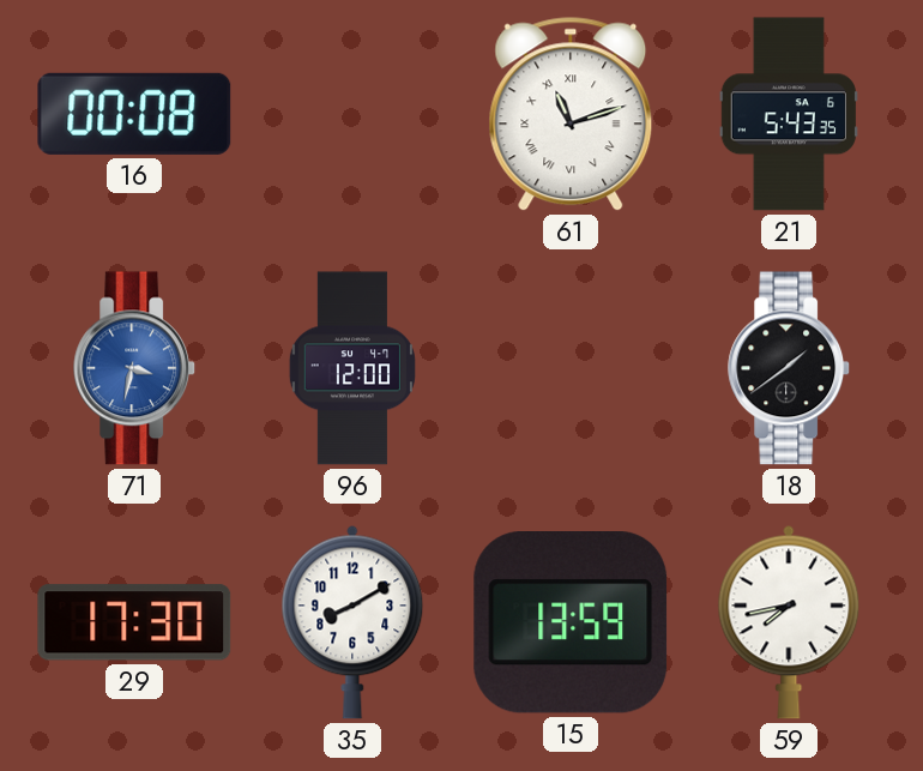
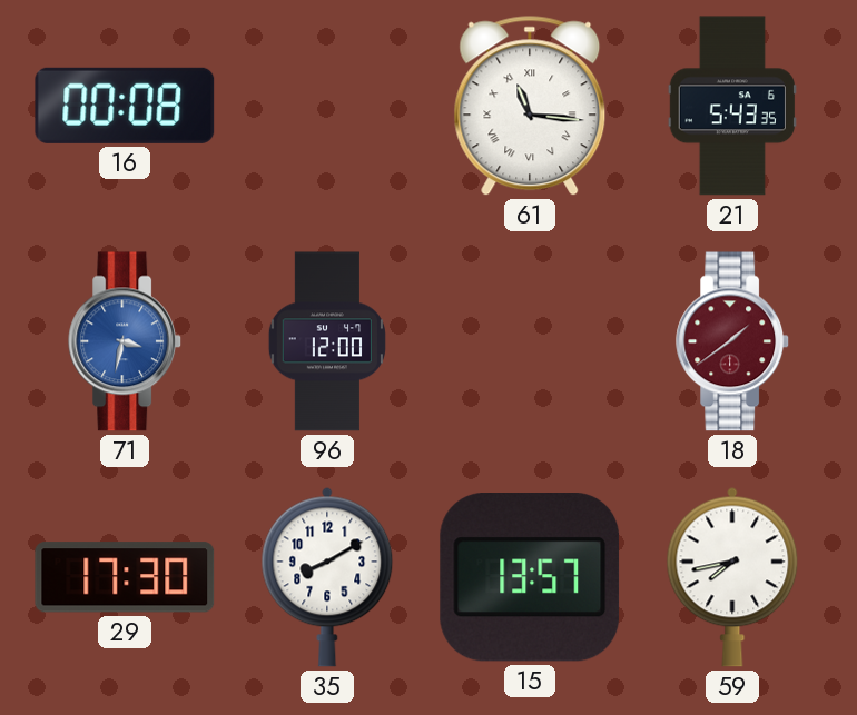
61: 11:12 -> 11:16 (530, 106)
18 dial: black -> burgundy (733, 341)
15: 13:59 -> 13:57 (530, 578)
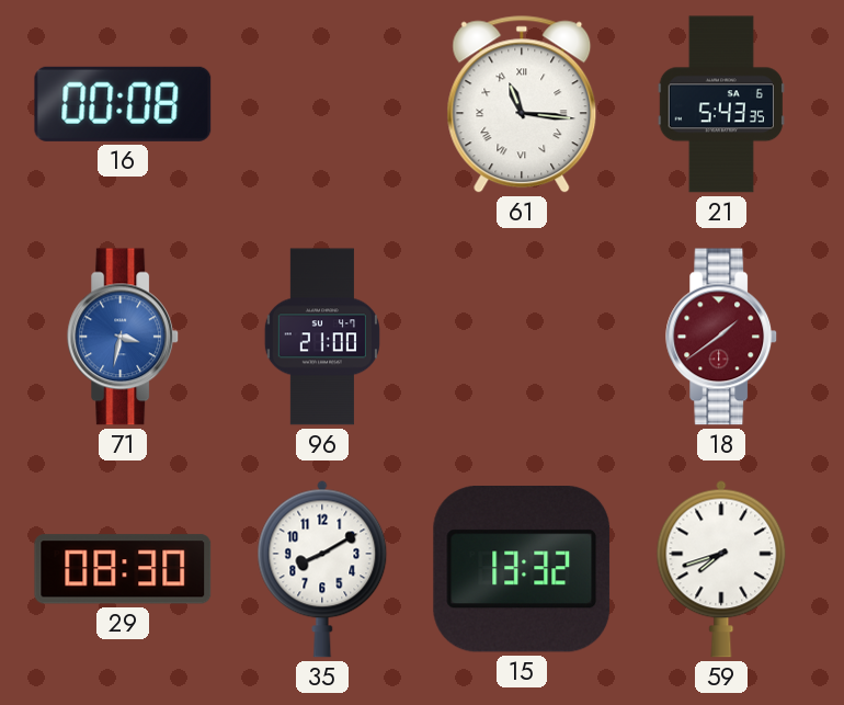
96: 12:00 -> 21:00 (322, 337)
29: 17:30 -> 08:30 (123, 569)
15: 13:57 -> 13:32 (522, 570)
59: 7:43 -> 7:42 (721, 569)
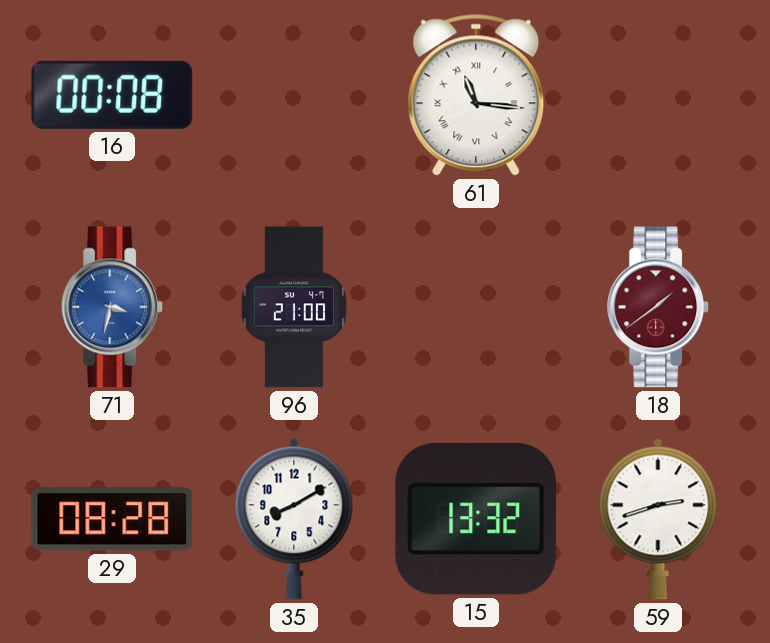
21: 5:43 -> none (721, 104)
29: 08:30 -> 08:28 (112, 519)
59: 7:42 -> 2:42 (658, 519)
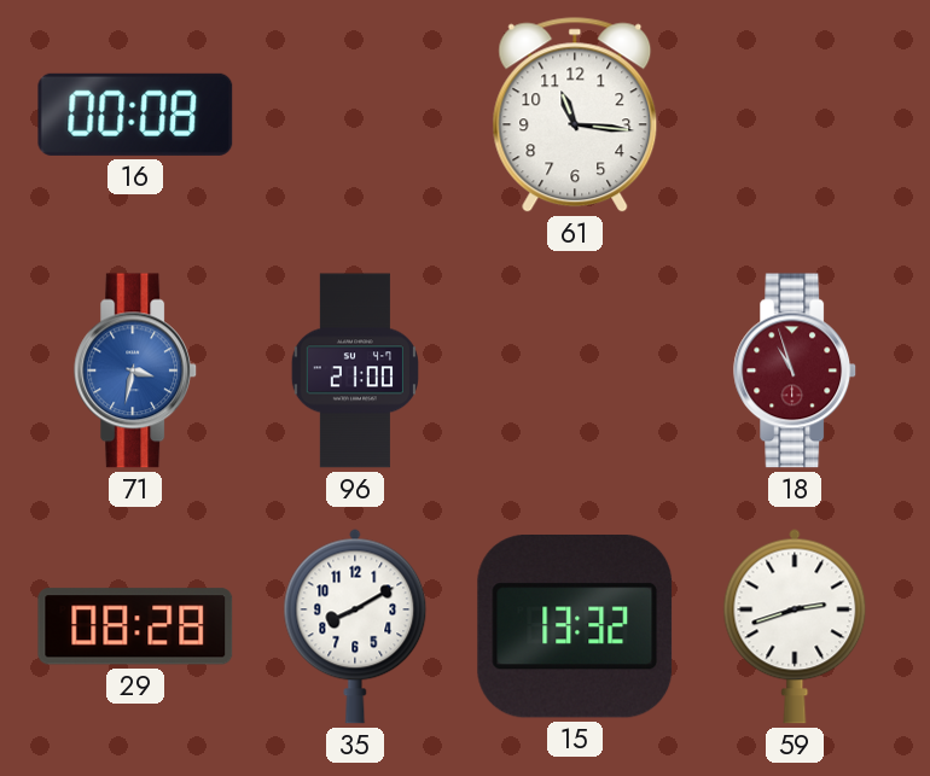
61 numerals: Roman -> Arabic (575, 115)
18: 1:39 -> 10:57 (796, 371)
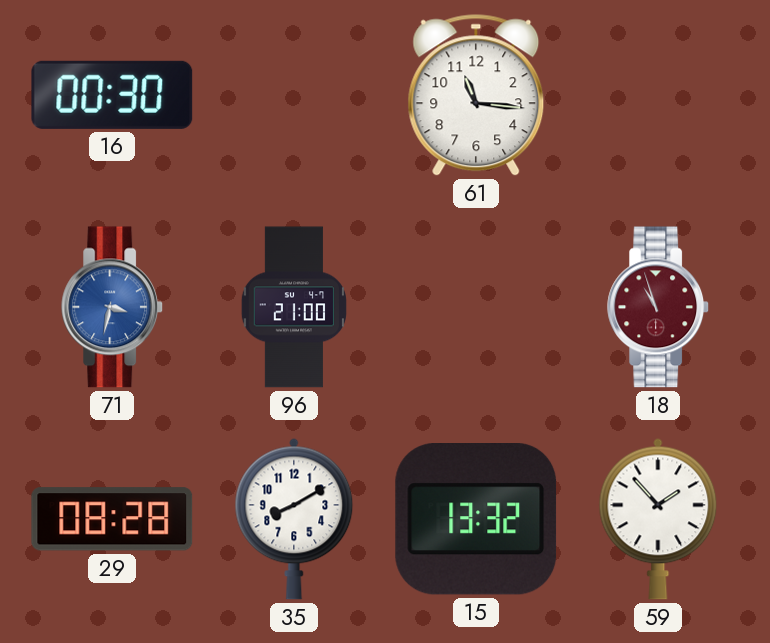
16: 00:08 -> 00:30 (112, 95)
59: 2:42 -> 1:53 (658, 519)
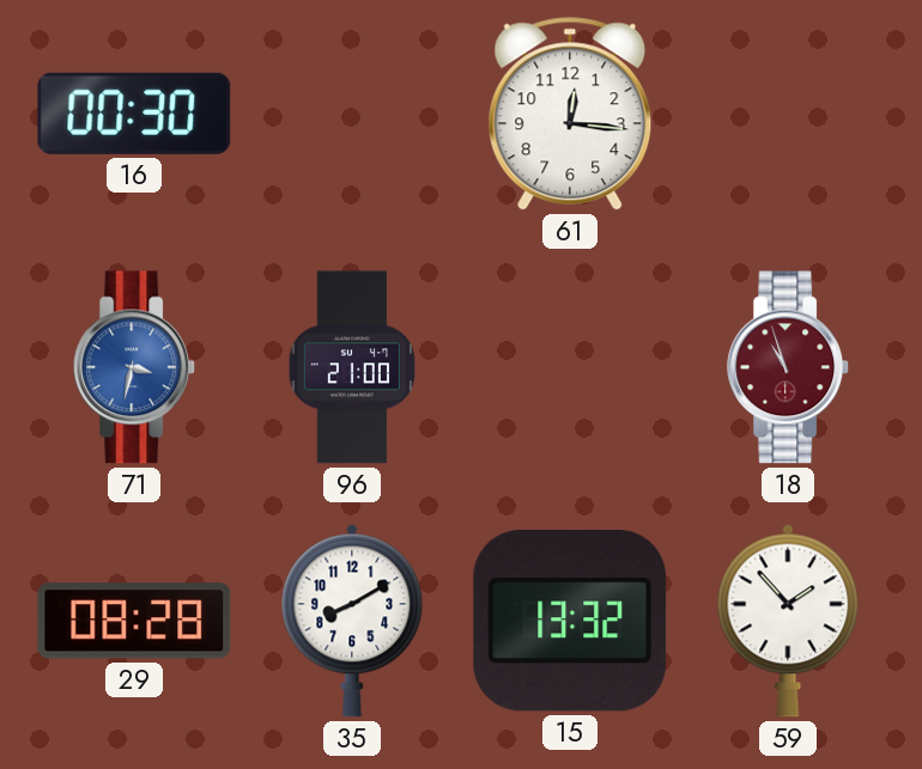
61: 11:16 -> 12:16 (570, 114)
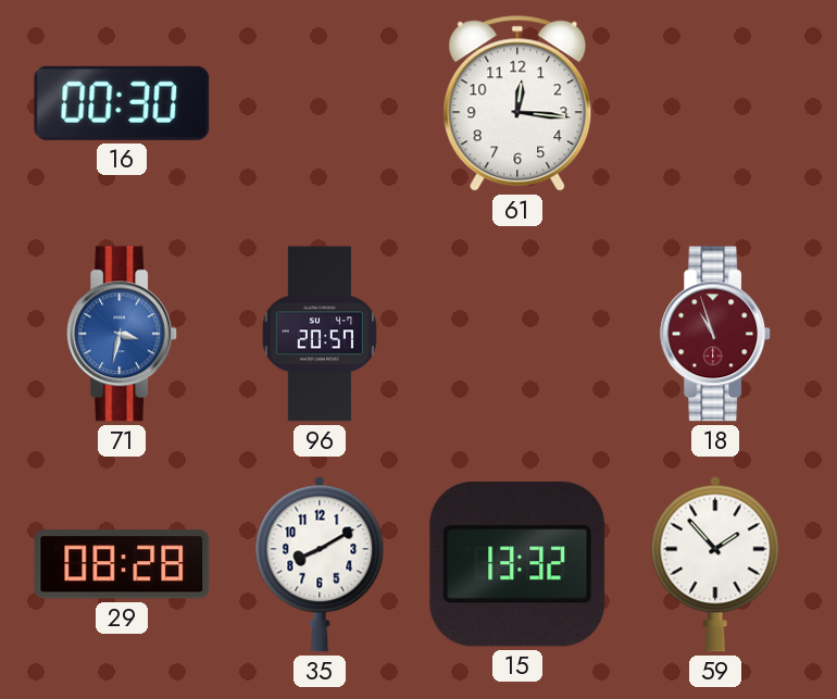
96: 21:00 -> 20:57 (320, 334)
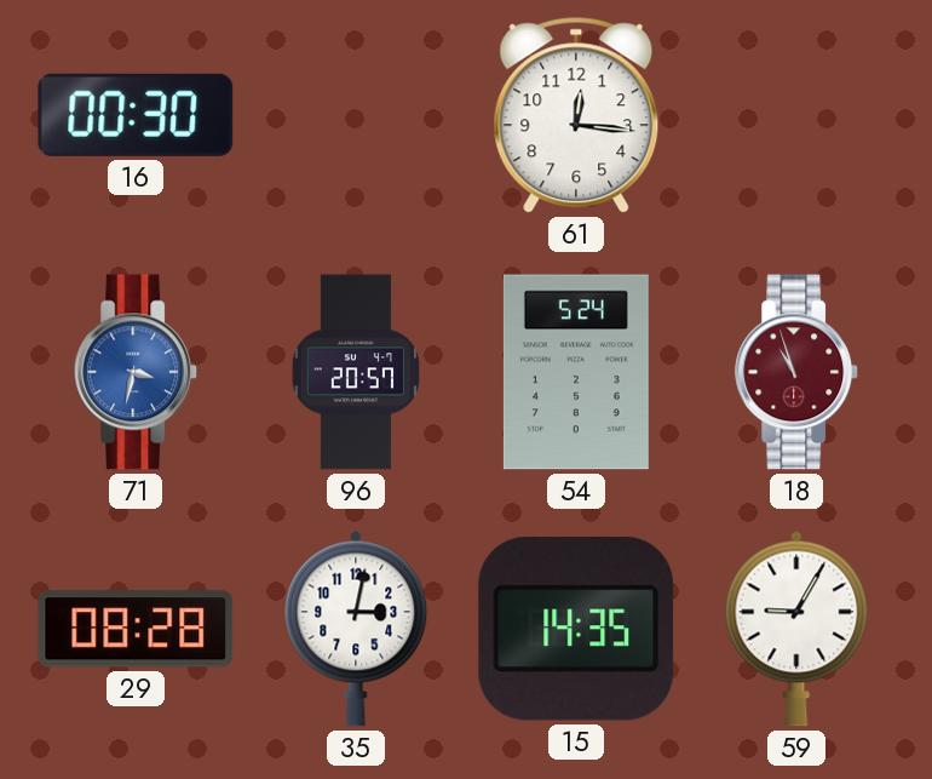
54: none -> 5:24 (576, 372)
35: 8:10 -> 3:02 (356, 629)
15: 13:32 -> 14:35 (576, 630)
59: 1:53 -> 9:05 (796, 629)
